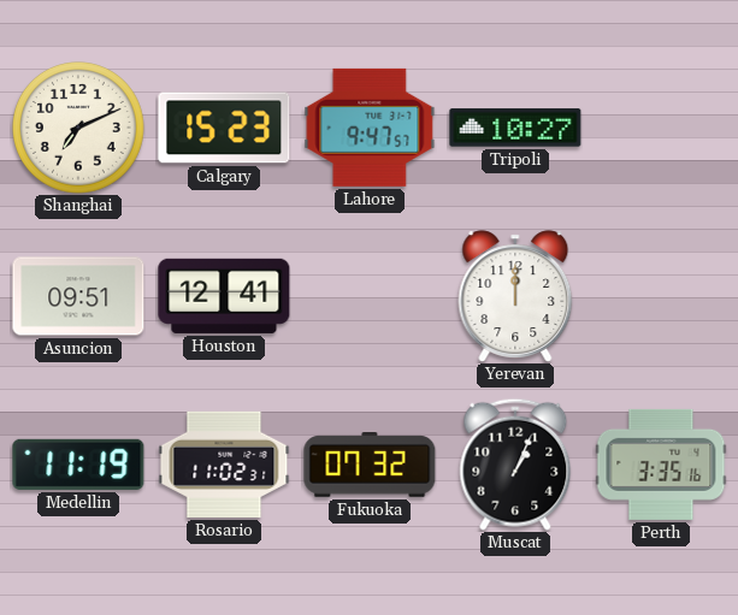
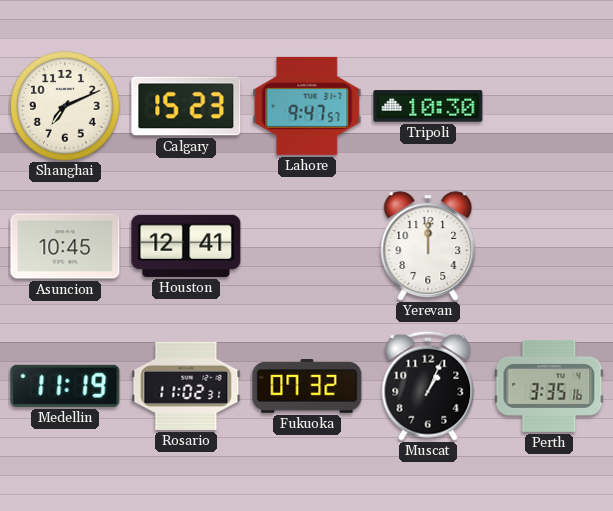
Tripoli: 10:27 -> 10:30 (428, 106)
Asuncion: 09:51 -> 10:45 (65, 246)
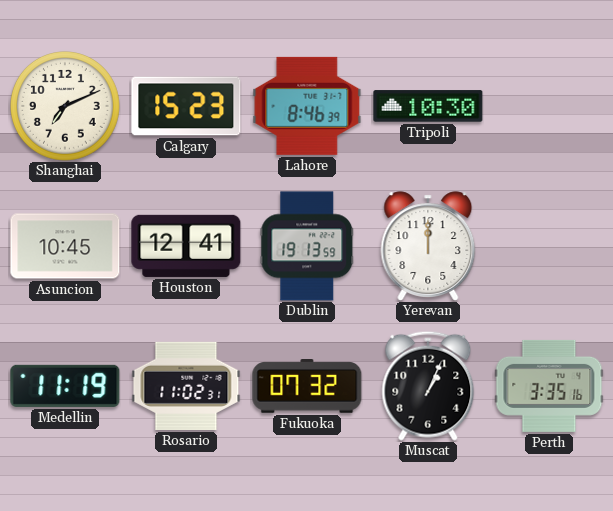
Lahore: 9:47 -> 8:46 (307, 106)
Dublin: none -> 19:13 (307, 246)
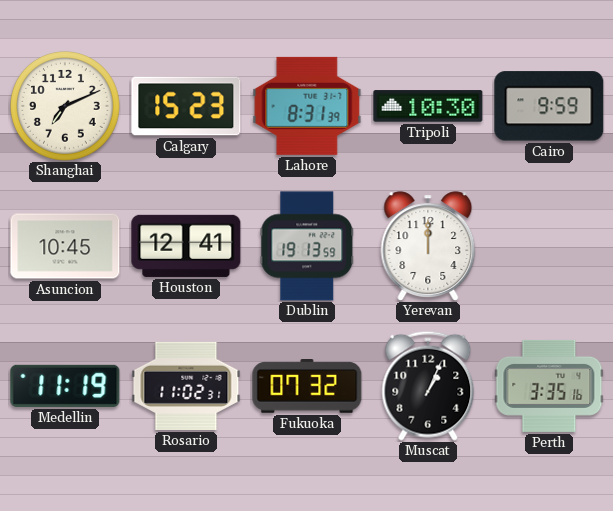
Lahore: 8:46 -> 8:31 (307, 106)
Cairo: none -> 9:59 (549, 106)
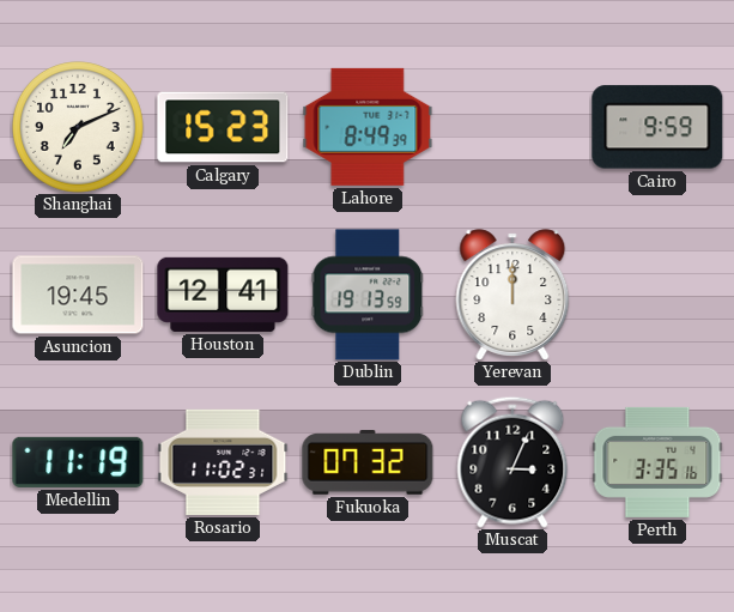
Lahore: 8:31 -> 8:49 (368, 127)
Tripoli: 10:30 -> none (428, 106)
Asuncion: 10:45 -> 19:45 (78, 295)
Muscat: 1:04 -> 3:04 (512, 462)
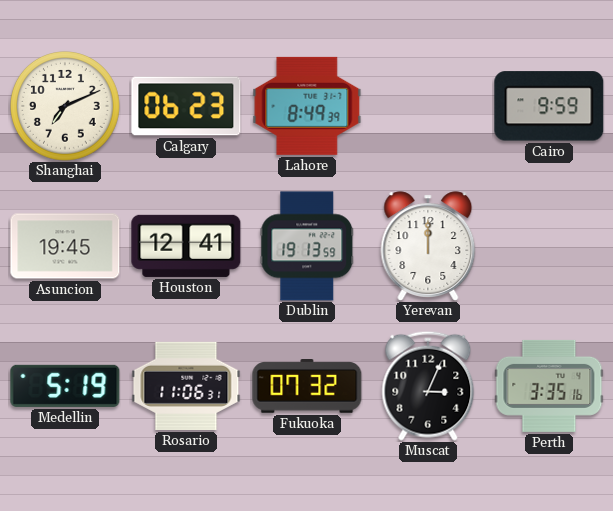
Calgary: 15:23 -> 06:23 (186, 106)
Medellin: 11:19 -> 5:19 (65, 386)
Rosario: 11:02 -> 11:06 (186, 386)
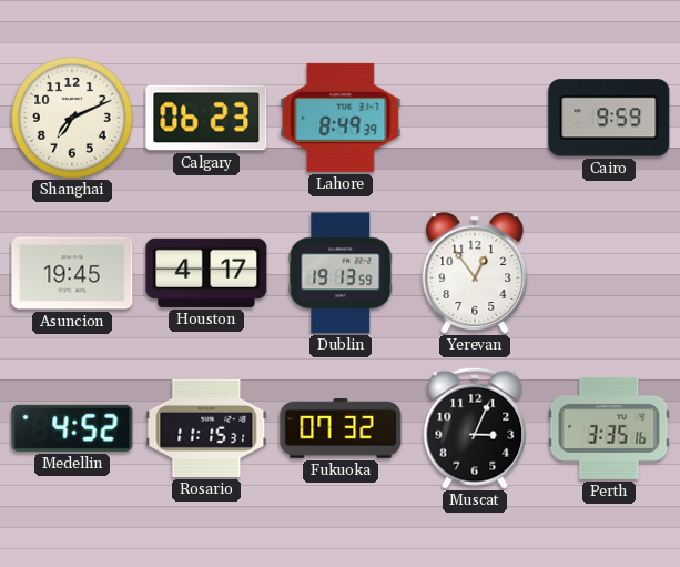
Houston: 12:41 -> 4:17 (206, 273)
Yerevan: 12:00 -> 12:54 (475, 273)
Medellin: 5:19 -> 4:52 (72, 428)
Rosario: 11:06 -> 11:15 (206, 428)
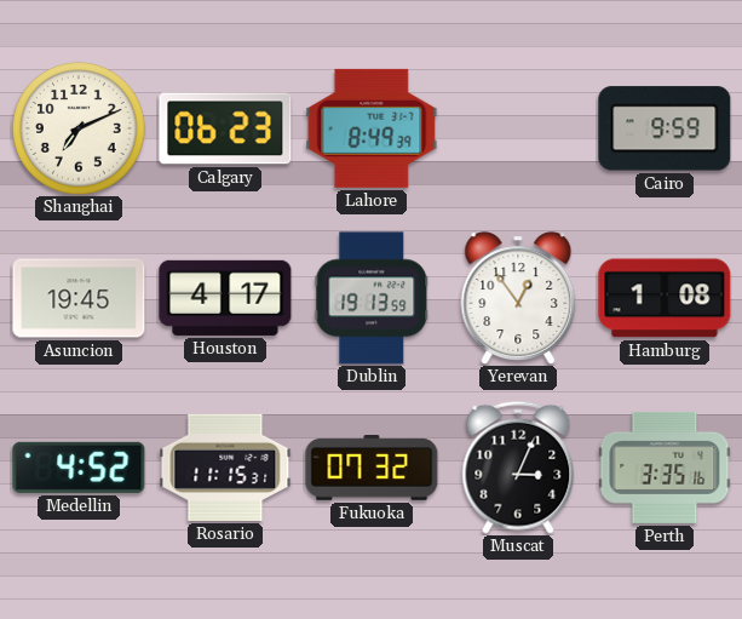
Hamburg: none -> 1:08 (665, 298)
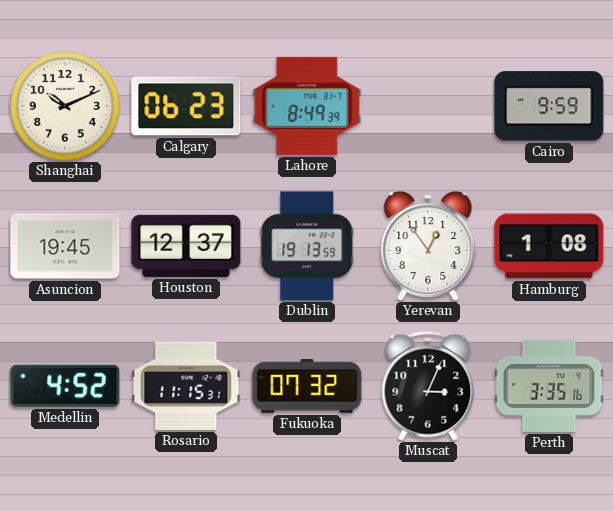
Shanghai: 7:11 -> 10:11 (66, 107)
Houston: 4:17 -> 12:37 (186, 246)
